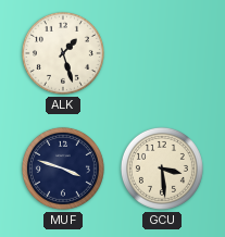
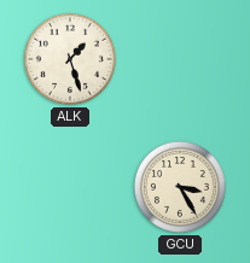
MUF: 3:48 -> none (63, 169)
GCU: 3:29 -> 3:25 (180, 187)
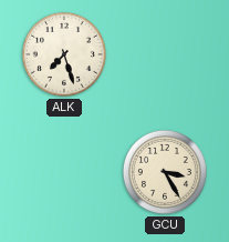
ALK: 1:27 -> 7:27 (64, 54)
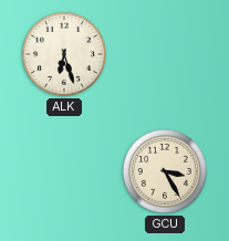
ALK: 7:27 -> 6:27 (64, 54)
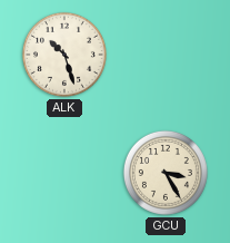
ALK: 6:27 -> 10:27 (64, 55)
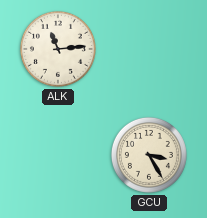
ALK: 10:27 -> 11:14 (58, 49)
